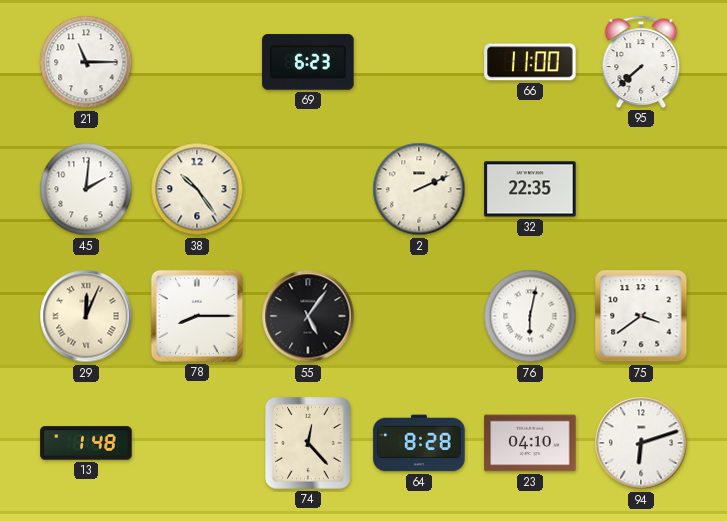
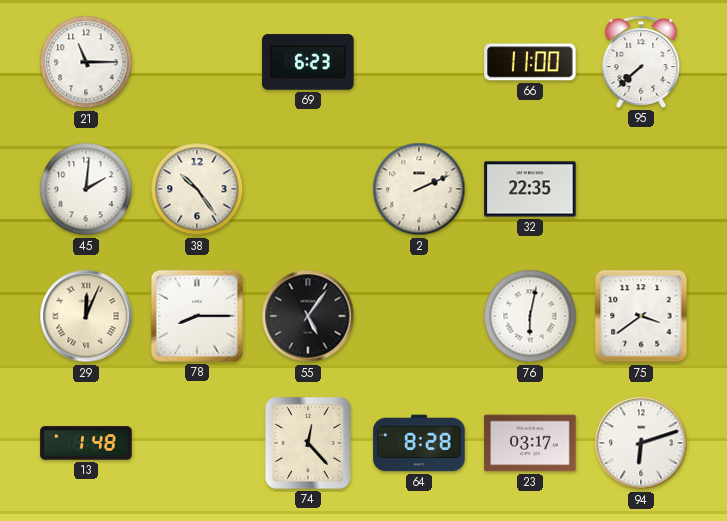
23: 04:10 -> 03:17 (530, 443)
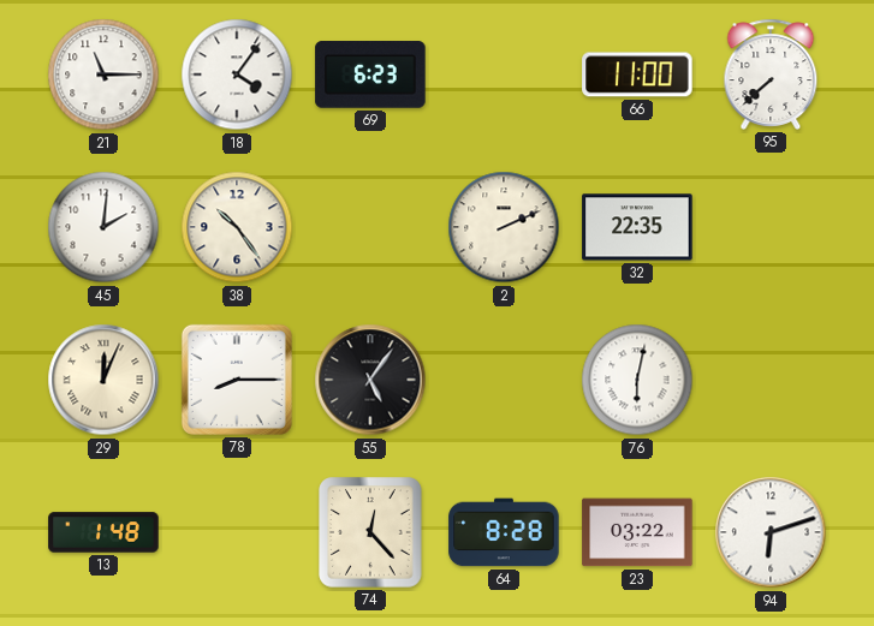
18: none -> 4:06 (237, 74)
75: 3:39 -> none (641, 316)
23: 03:17 -> 03:22 (637, 532)
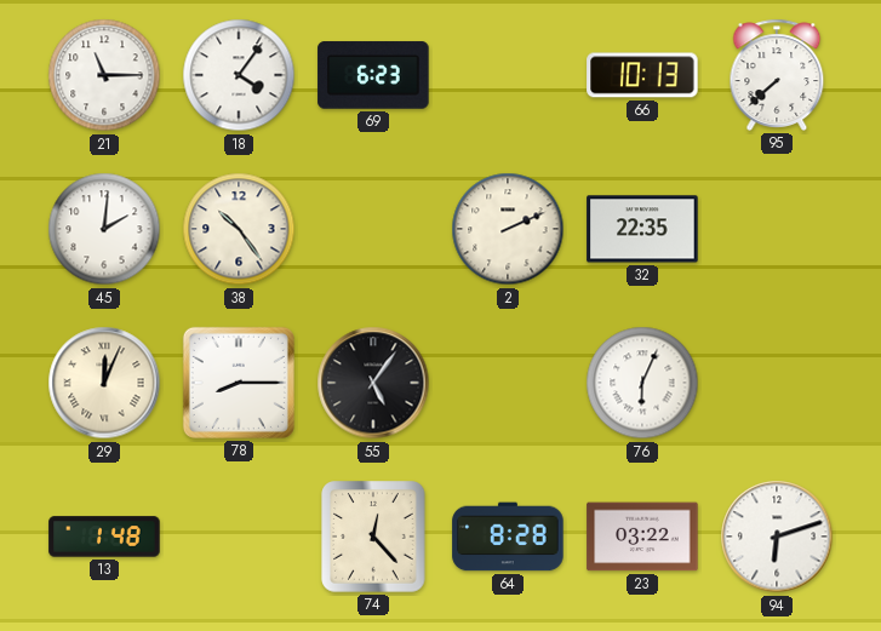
66: 11:00 -> 10:13 (642, 75)
76: 6:02 -> 6:04 (642, 383)
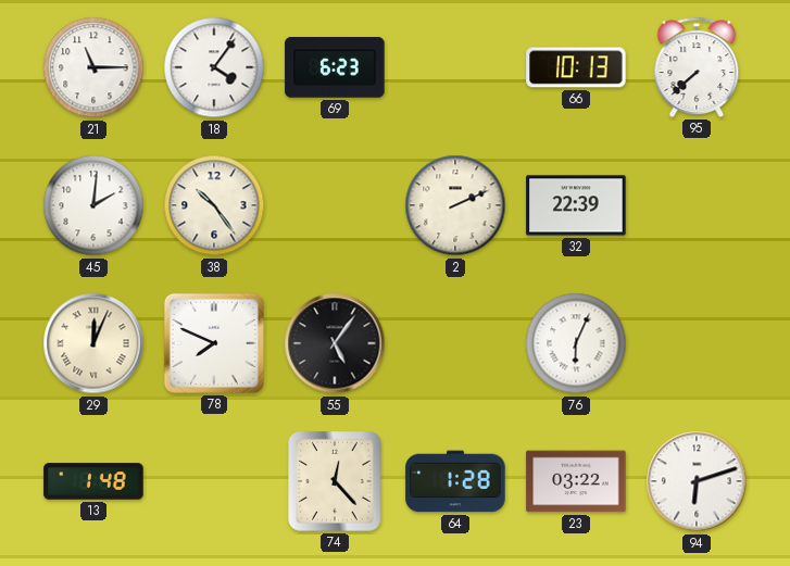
32: 22:35 -> 22:39 (576, 205)
78: 8:15 -> 7:49 (214, 343)
64: 8:28 -> 1:28 (455, 481)
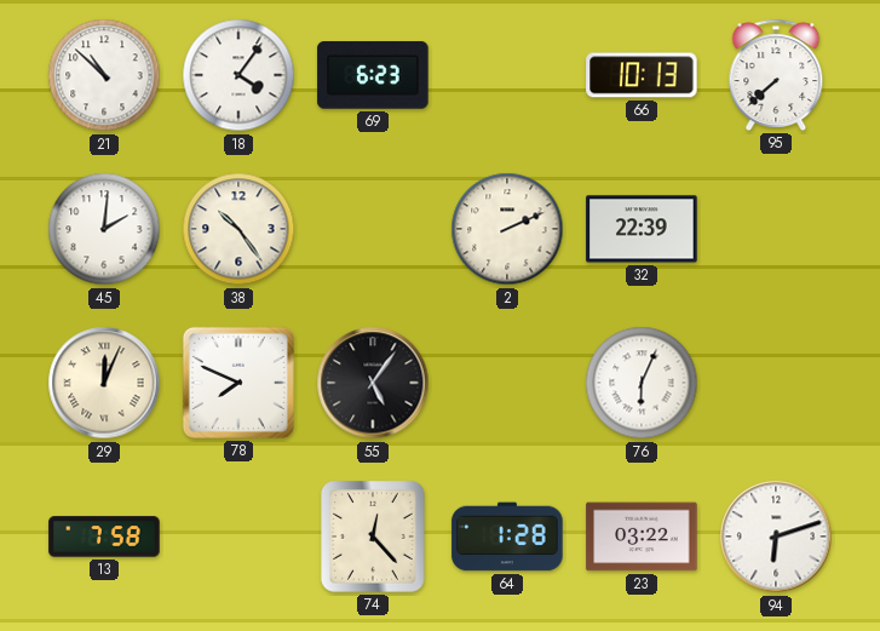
21: 11:15 -> 10:52 (104, 75)
13: 1:48 -> 7:58 (104, 537)
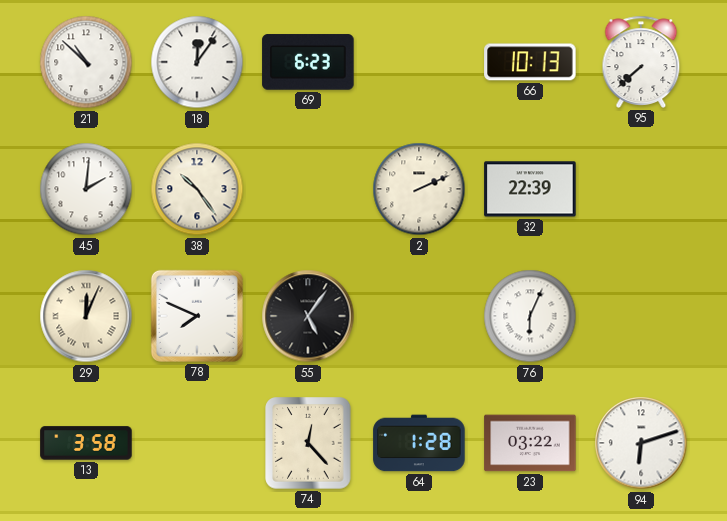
18: 4:06 -> 12:06 (197, 62)
13: 7:58 -> 3:58 (86, 443)
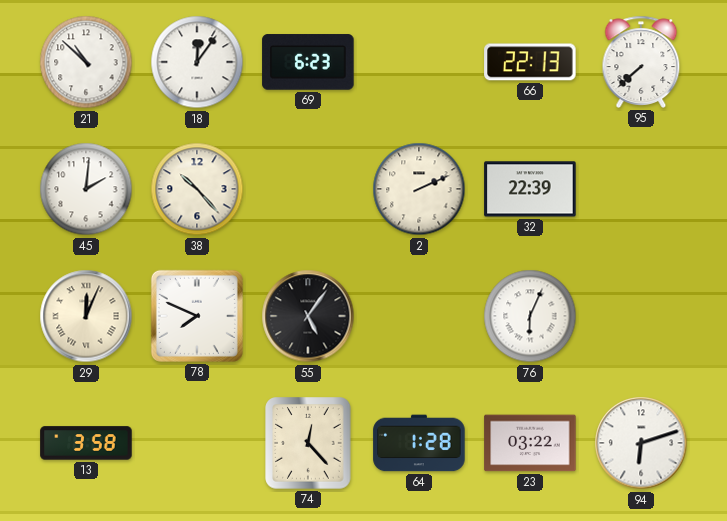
66: 10:13 -> 22:13 (530, 62)
38: 10:24 -> 10:23 (197, 189)
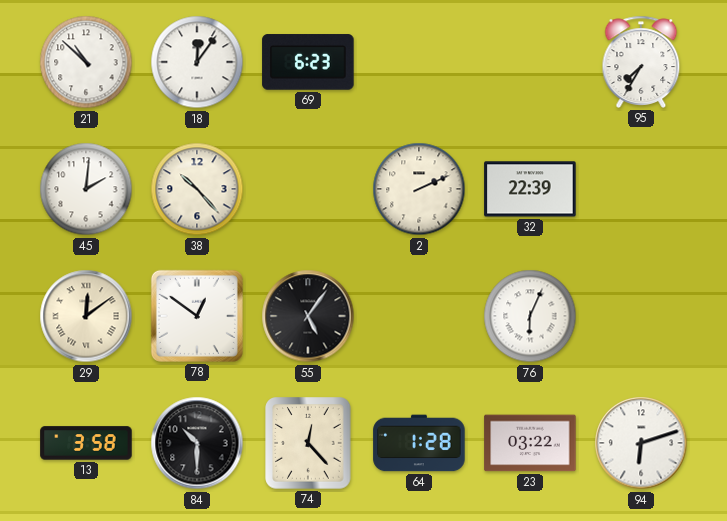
66: 22:13 -> none (530, 62)
95: 7:38 -> 7:35 (641, 62)
29: 12:04 -> 12:09 (86, 316)
78: 7:49 -> 12:51 (197, 316)
84: none -> 10:30 (197, 443)
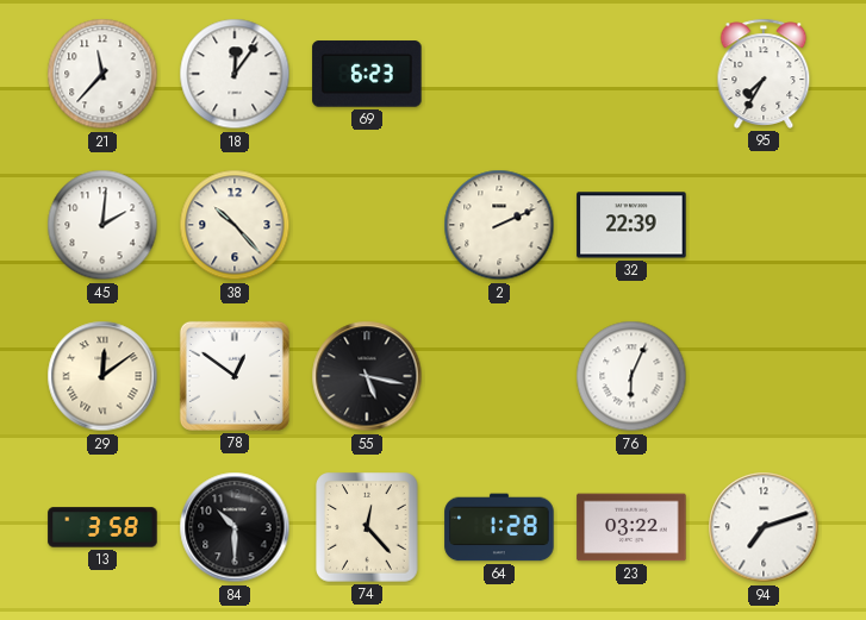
21: 10:52 -> 11:37 (102, 74)
55: 5:06 -> 5:17 (367, 376)
94: 6:12 -> 7:12 (764, 527)
